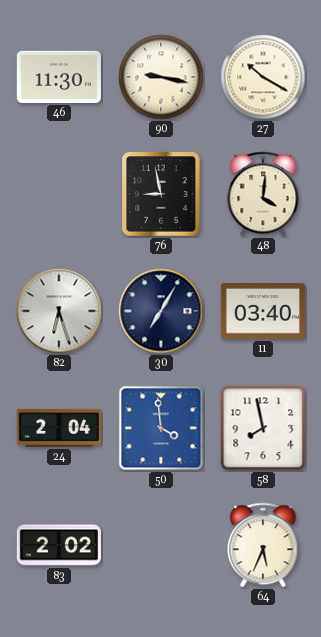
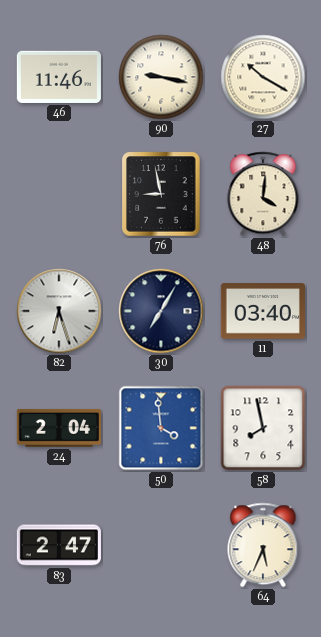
46: 11:30 -> 11:46 (59, 77)
83: 2:02 -> 2:47 (59, 545)
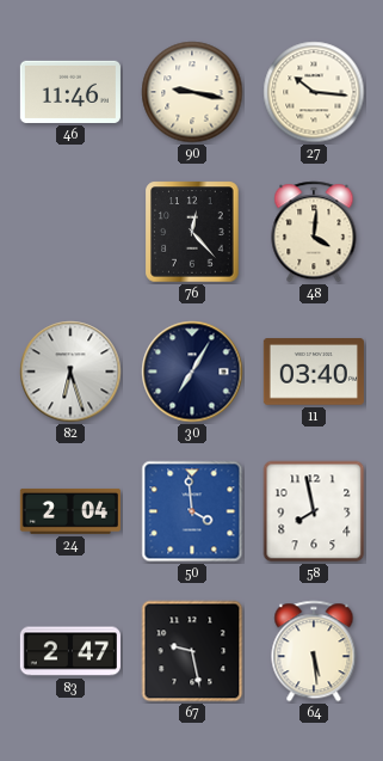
27: 10:20 -> 10:16 (314, 92)
76: 8:58 -> 12:23 (192, 232)
67: none -> 9:28 (192, 651)
64: 5:34 -> 5:29 (314, 651)
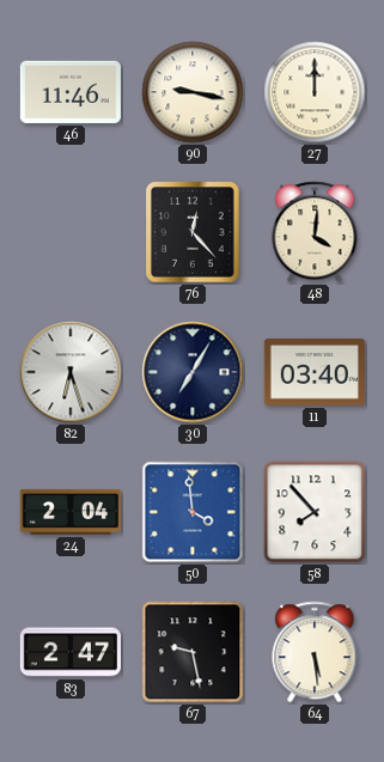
27: 10:16 -> 12:00 (315, 92)
58: 7:58 -> 7:53 (315, 512)
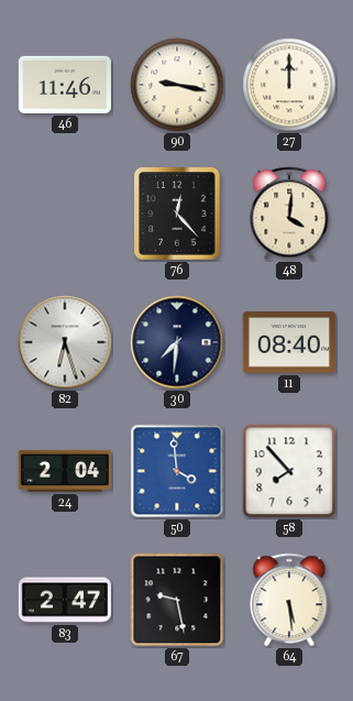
30: 7:05 -> 7:31 (177, 342)
11: 03:40 -> 08:40 (289, 342)
